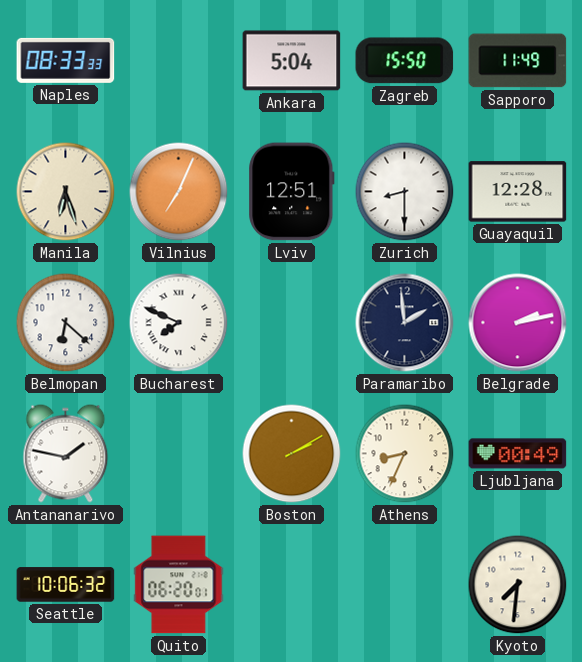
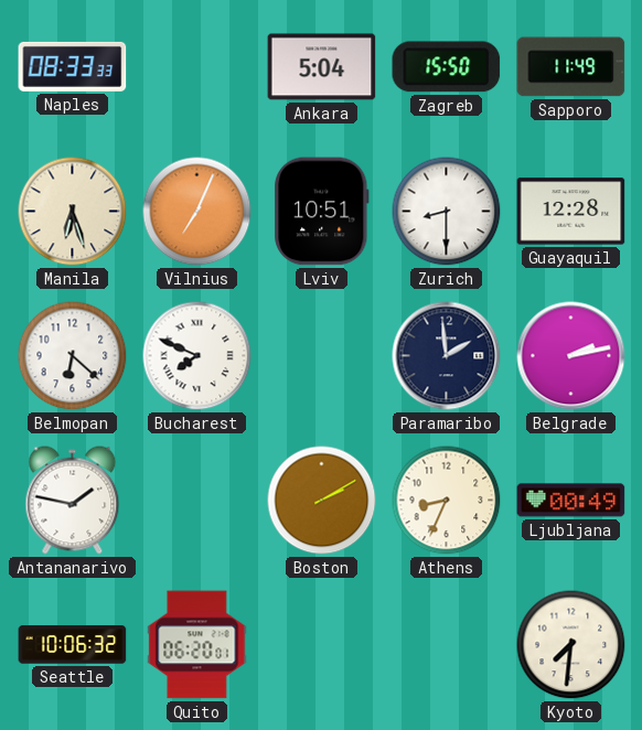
Lviv: 12:51 -> 10:51 (322, 212)
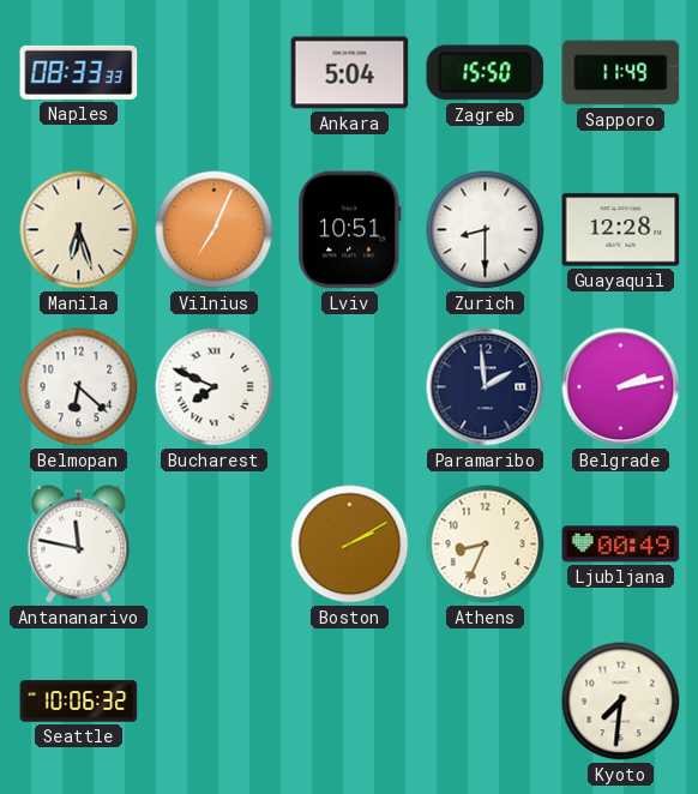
Antananarivo: 1:47 -> 11:47 (79, 545)
Quito: 06:20 -> none (197, 645)
